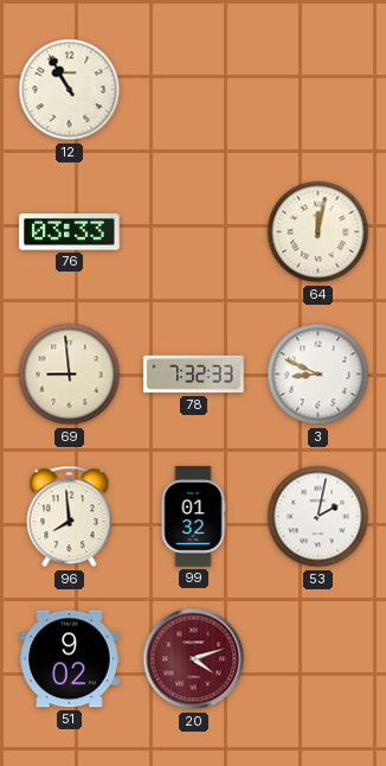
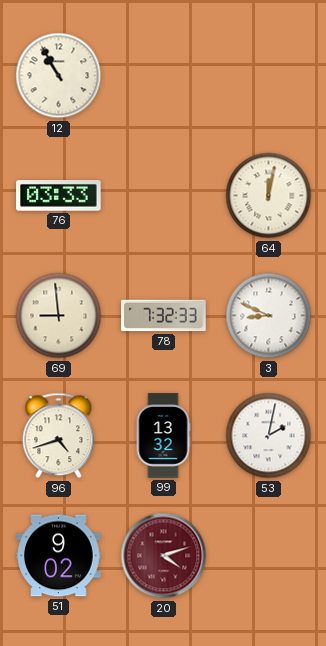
96: 7:59 -> 4:42 (59, 436)
99: 01:32 -> 13:32 (163, 436)
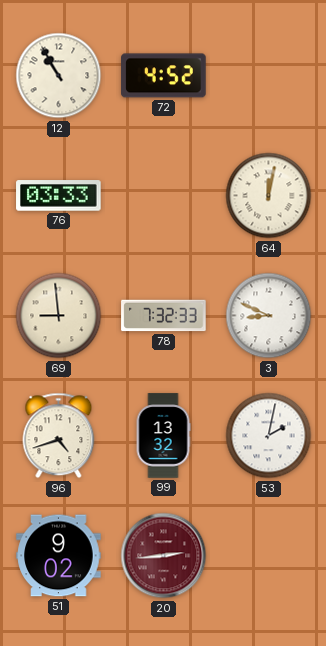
72: none -> 4:52 (164, 76)
20: 4:12 -> 2:44 (164, 556)
